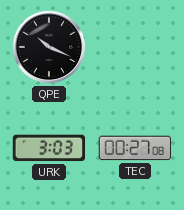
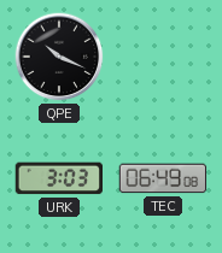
TEC: 00:27 -> 06:49 (163, 178)
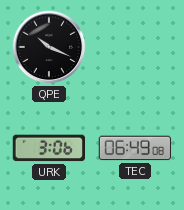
URK: 3:03 -> 3:06 (48, 148)
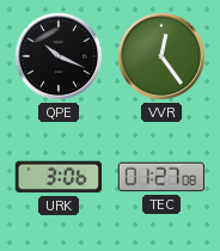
VVR: none -> 12:24 (161, 56)
TEC: 06:49 -> 01:27 (161, 177)
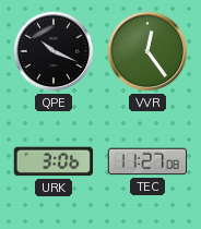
TEC: 01:27 -> 11:27 (147, 161)
